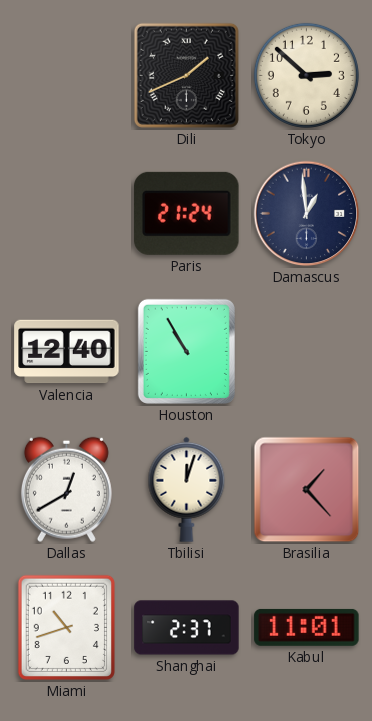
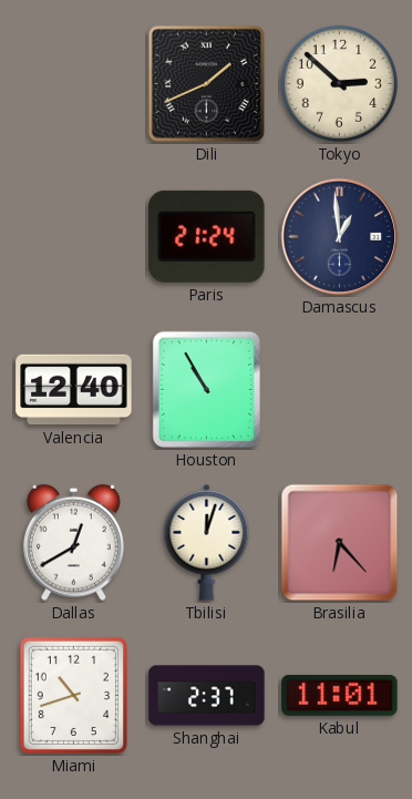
Brasilia: 1:23 -> 6:23 (340, 543)
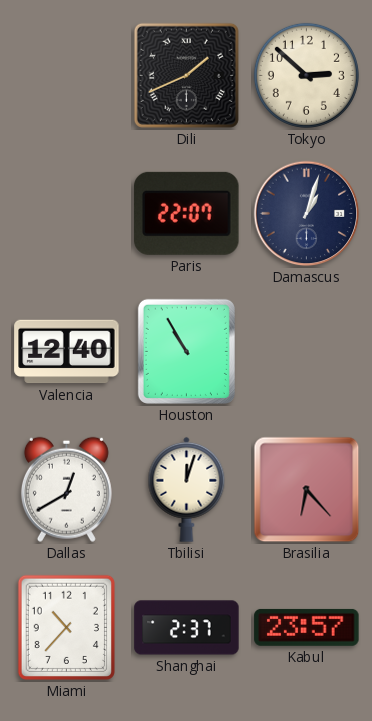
Paris: 21:24 -> 22:07 (187, 213)
Damascus: 12:59 -> 1:03 (307, 214)
Miami: 10:42 -> 10:37 (66, 627)
Kabul: 11:01 -> 23:57 (307, 627)
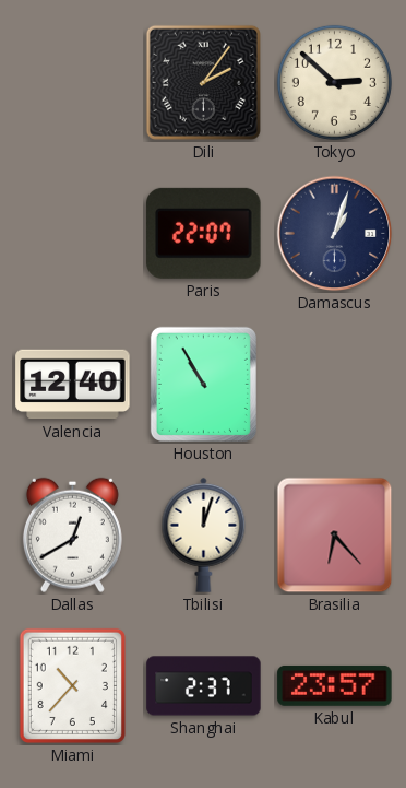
Dili: 1:41 -> 2:06 (203, 82)
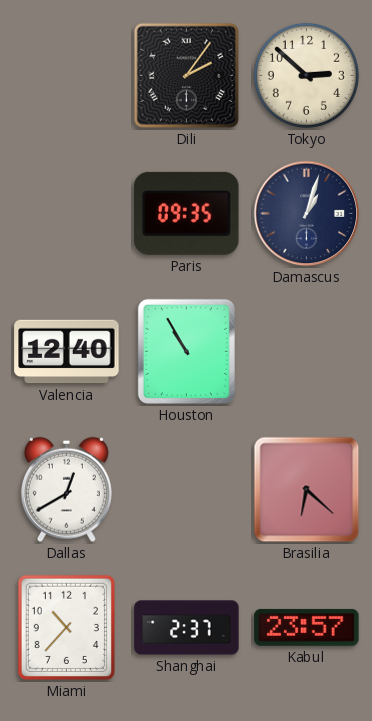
Paris: 22:07 -> 09:35 (187, 213)
Tbilisi: 12:03 -> none (204, 534)
Brasilia: 6:23 -> 6:22 (307, 490)
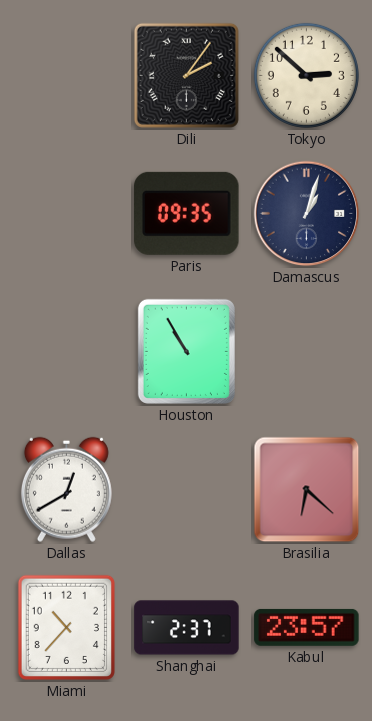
Valencia: 12:40 -> none (67, 352)
